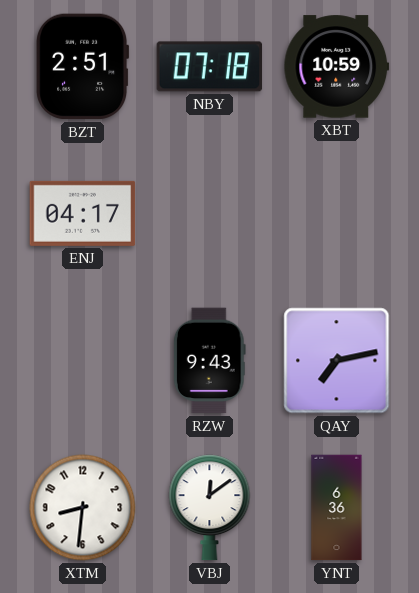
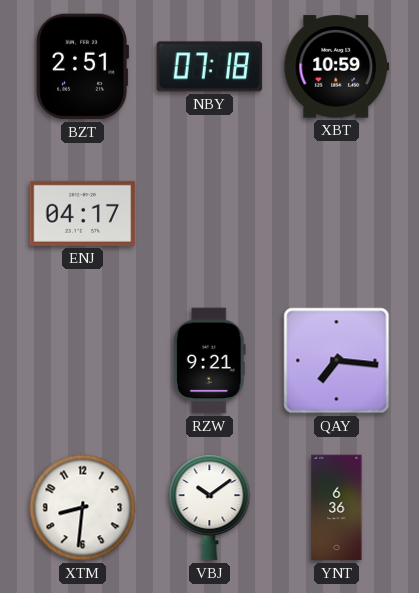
RZW: 9:43 -> 9:21 (209, 361)
QAY: 7:13 -> 7:16 (337, 361)
VBJ: 12:09 -> 10:09 (210, 508)
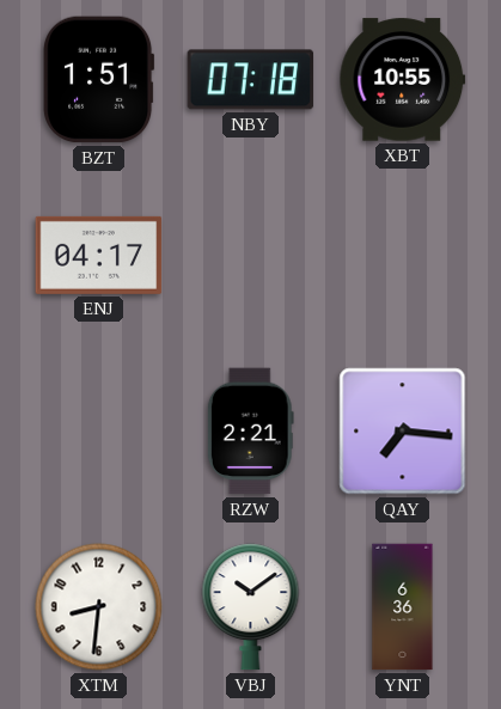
BZT: 2:51 -> 1:51 (99, 80)
XBT: 10:59 -> 10:55 (403, 80)
RZW: 9:21 -> 2:21 (250, 432)
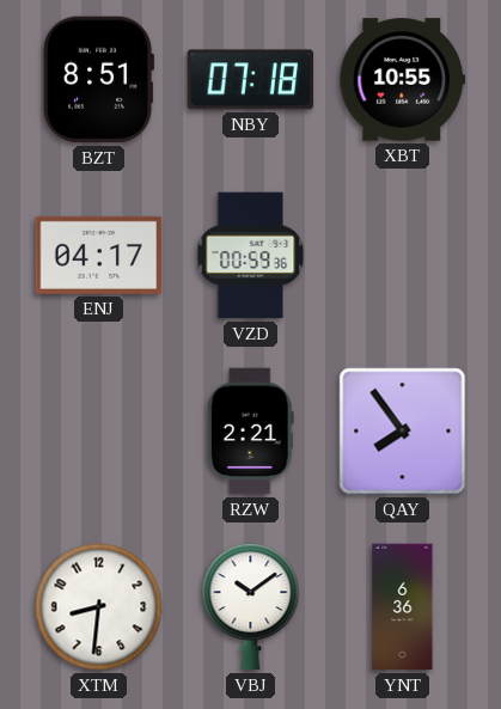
BZT: 1:51 -> 8:51 (99, 80)
VZD: none -> 00:59 (251, 256)
QAY: 7:16 -> 7:54 (403, 432)
